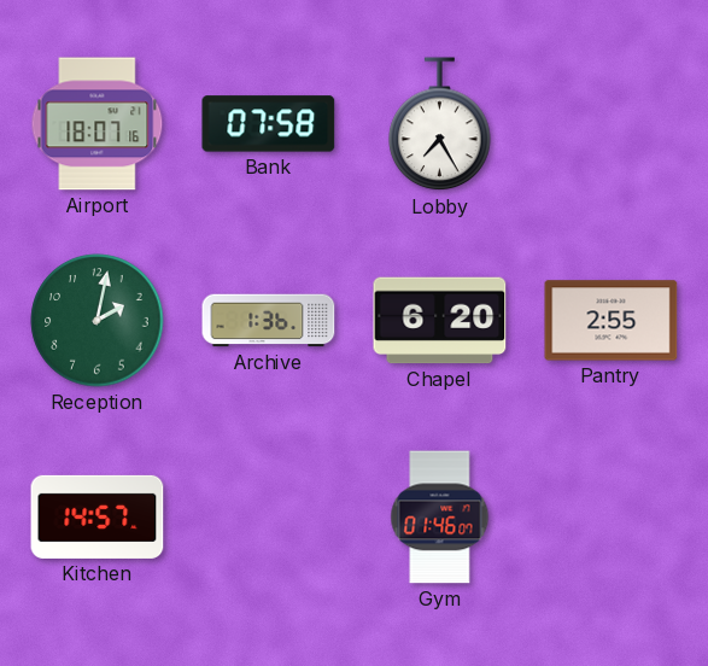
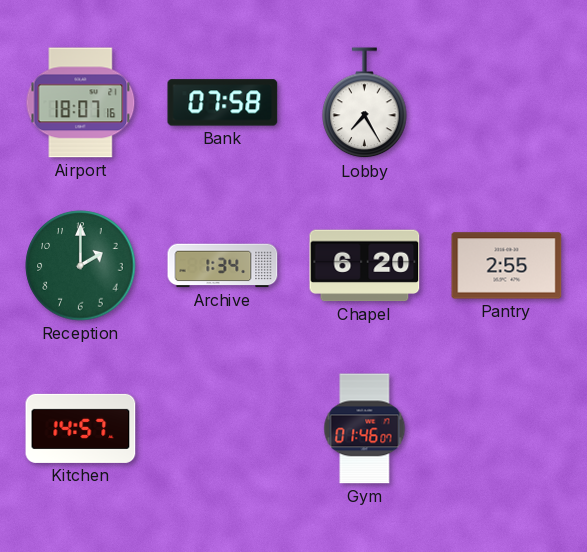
Reception: 2:02 -> 2:00 (81, 266)
Archive: 1:36 -> 1:34 (223, 266)
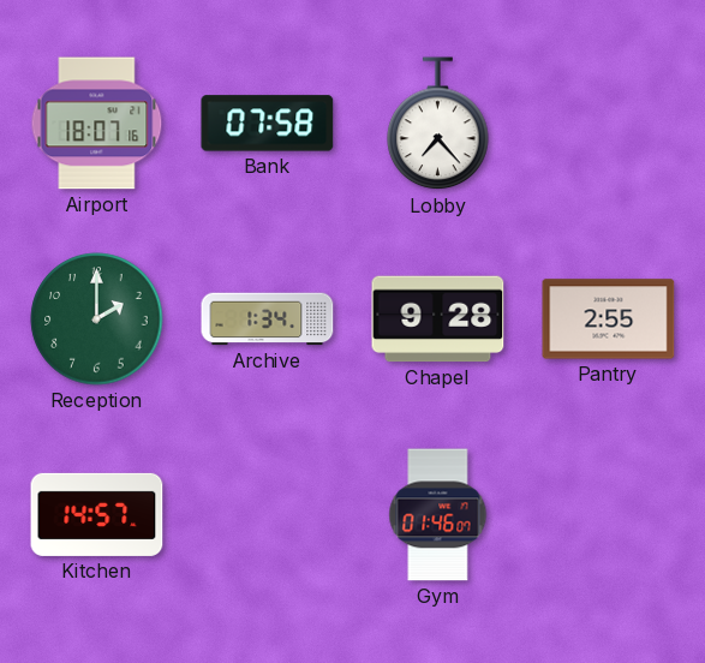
Lobby: 7:25 -> 7:23 (438, 124)
Chapel: 6:20 -> 9:28 (438, 319)
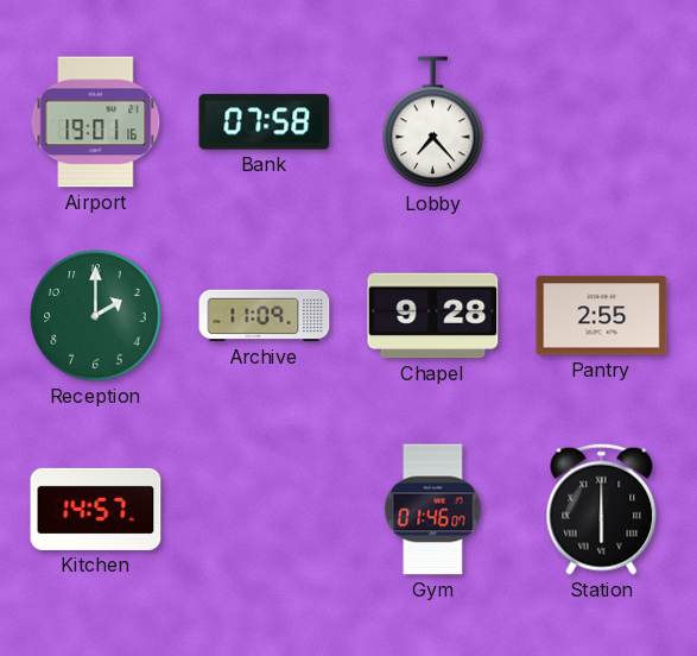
Airport: 18:07 -> 19:01 (96, 122)
Archive: 1:34 -> 11:09 (265, 316)
Station: none -> 6:00 (602, 509)
